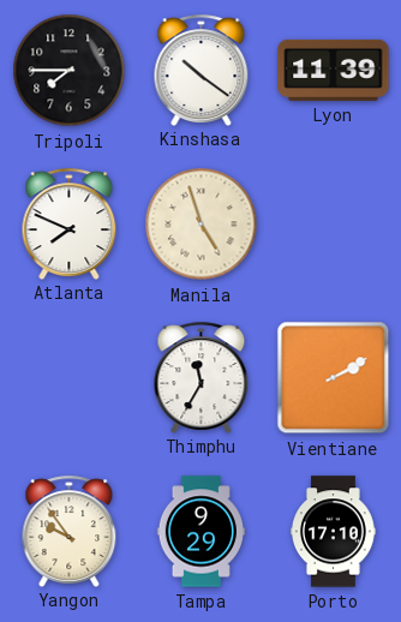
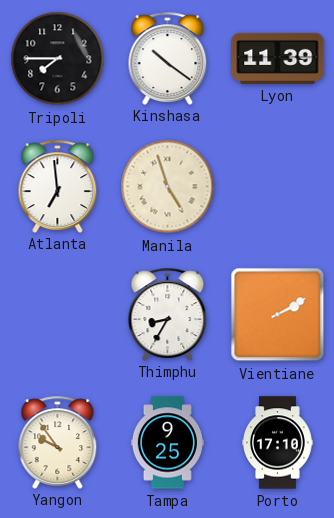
Atlanta: 7:49 -> 6:59 (58, 186)
Thimphu: 11:35 -> 8:35 (168, 314)
Tampa: 9:29 -> 9:25 (167, 443)
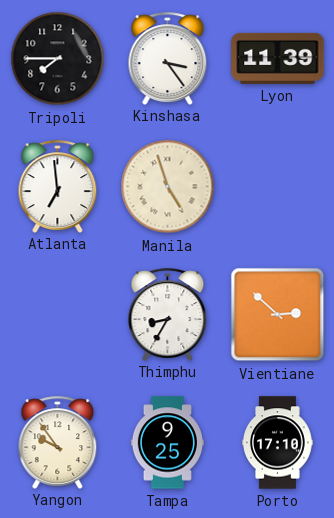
Kinshasa: 10:21 -> 3:24 (168, 58)
Vientiane: 2:10 -> 2:52 (278, 315)
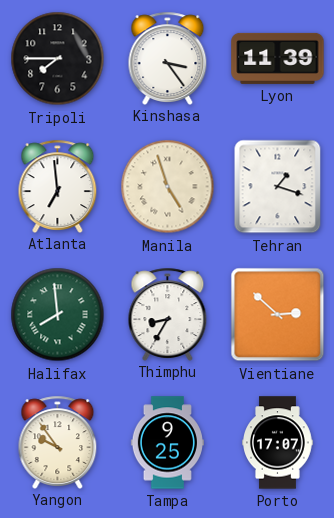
Tehran: none -> 1:18 (278, 187)
Halifax: none -> 7:59 (58, 315)
Porto: 17:10 -> 17:07 (278, 443)
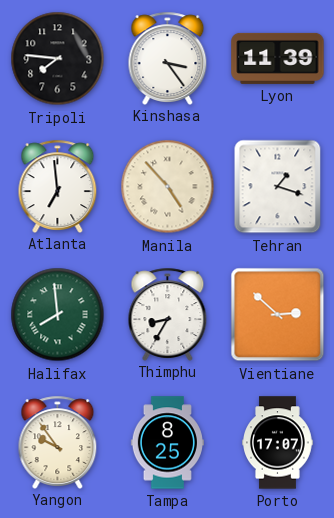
Tripoli: 7:45 -> 7:46 (58, 59)
Manila: 4:57 -> 4:53 (168, 187)
Tampa: 9:25 -> 8:25 (167, 443)
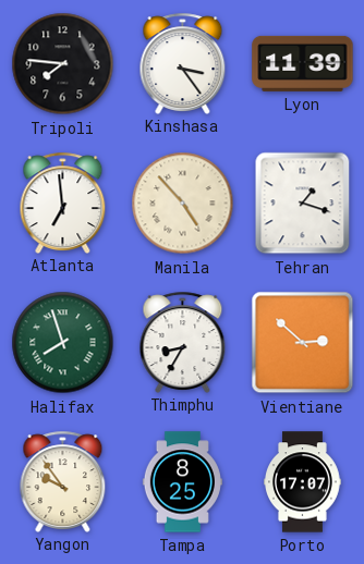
Halifax: 7:59 -> 7:57 (63, 343)
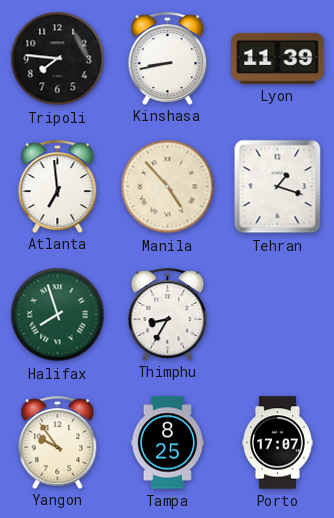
Kinshasa: 3:24 -> 8:43 (168, 58)
Vientiane: 2:52 -> none (303, 343)
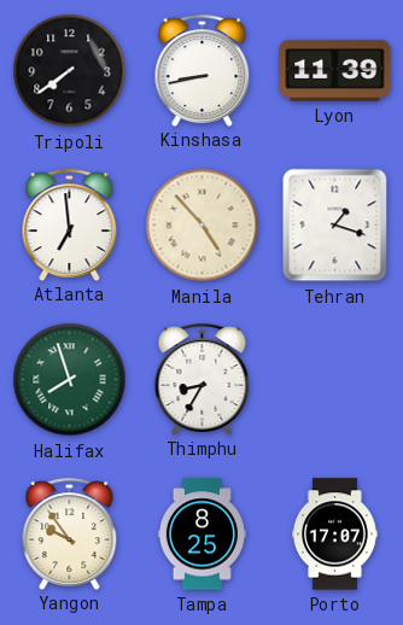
Tripoli: 7:46 -> 7:39 (70, 71)
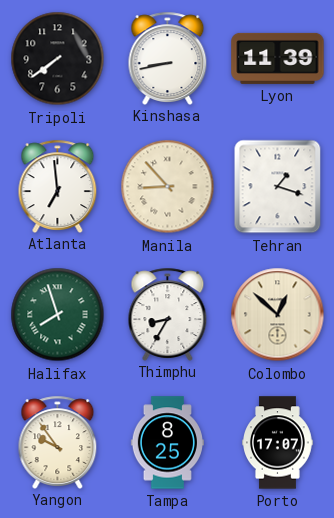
Manila: 4:53 -> 8:53 (168, 187)
Colombo: none -> 12:52 (278, 315)
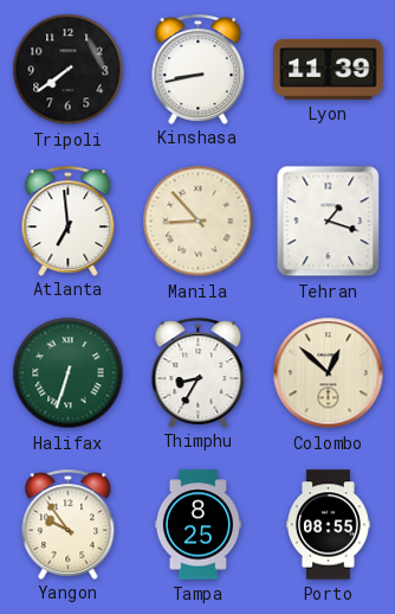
Halifax: 7:57 -> 6:33 (69, 373)
Porto: 17:07 -> 08:55 (329, 525)
